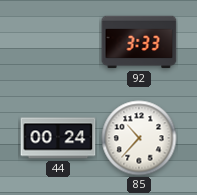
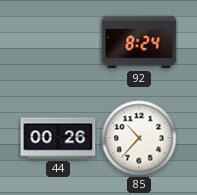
92: 3:33 -> 8:24 (139, 42)
44: 00:24 -> 00:26 (58, 138)
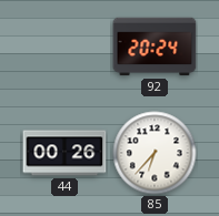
92: 8:24 -> 20:24 (155, 47)
85: 10:37 -> 6:37 (155, 153)
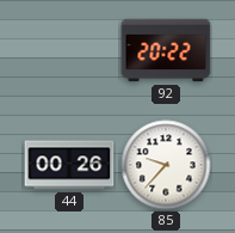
92: 20:24 -> 20:22 (166, 50)
85: 6:37 -> 9:37 (166, 165)
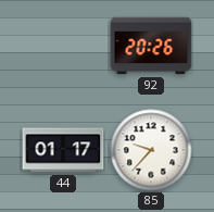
92: 20:22 -> 20:26 (151, 46)
44: 00:26 -> 01:17 (63, 150)
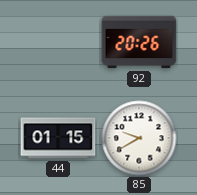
44: 01:17 -> 01:15 (58, 138)
85: 9:37 -> 9:40 (139, 138)
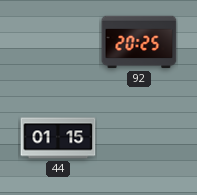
92: 20:26 -> 20:25 (139, 42)
85: 9:40 -> none (139, 138)
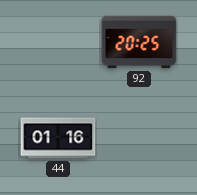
44: 01:15 -> 01:16 (58, 138)
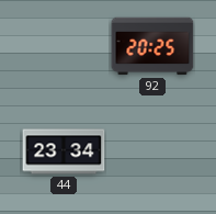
44: 01:16 -> 23:34 (64, 151)
